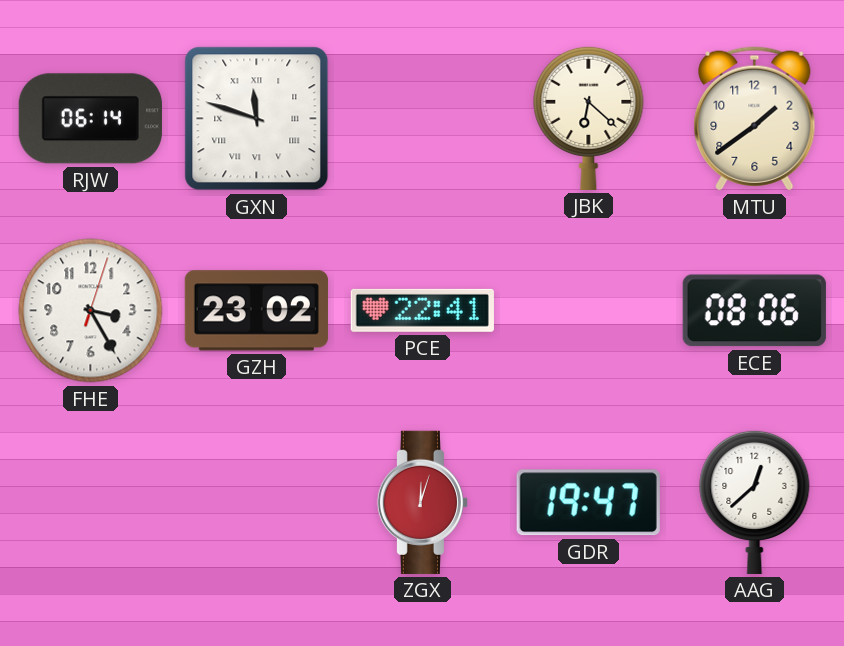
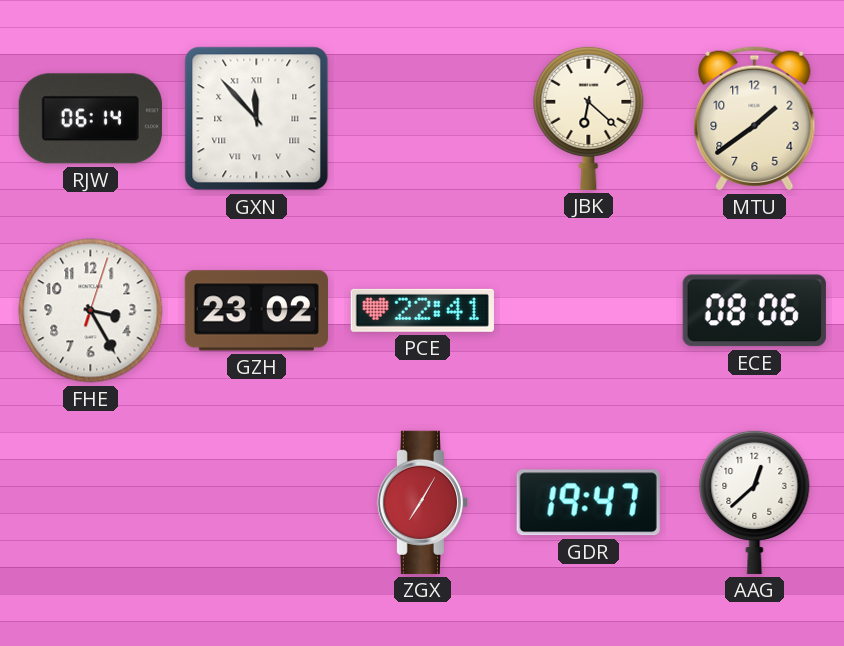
GXN: 11:48 -> 11:53 (257, 119)
ZGX: 12:03 -> 7:05 (422, 502)
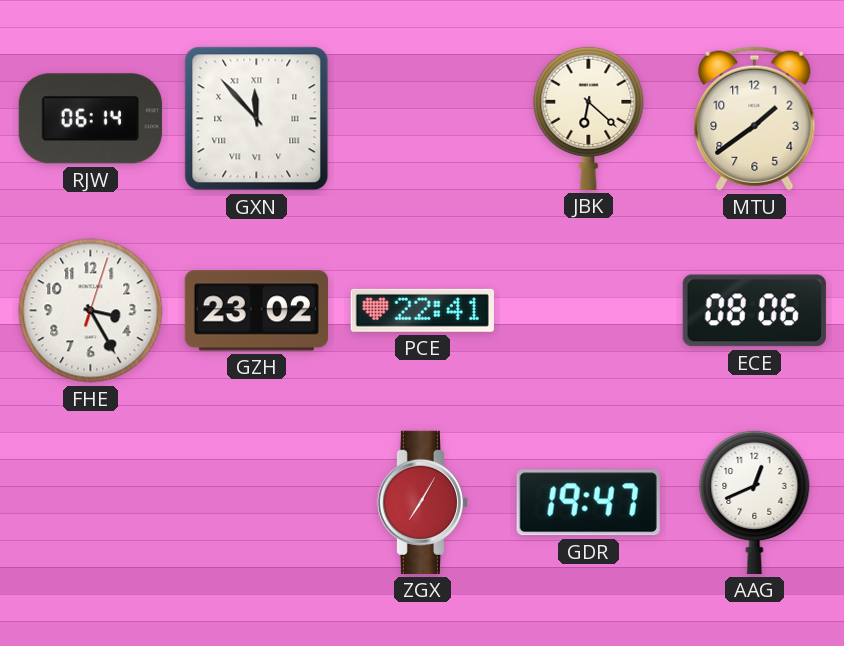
AAG: 12:38 -> 12:41 (755, 502)
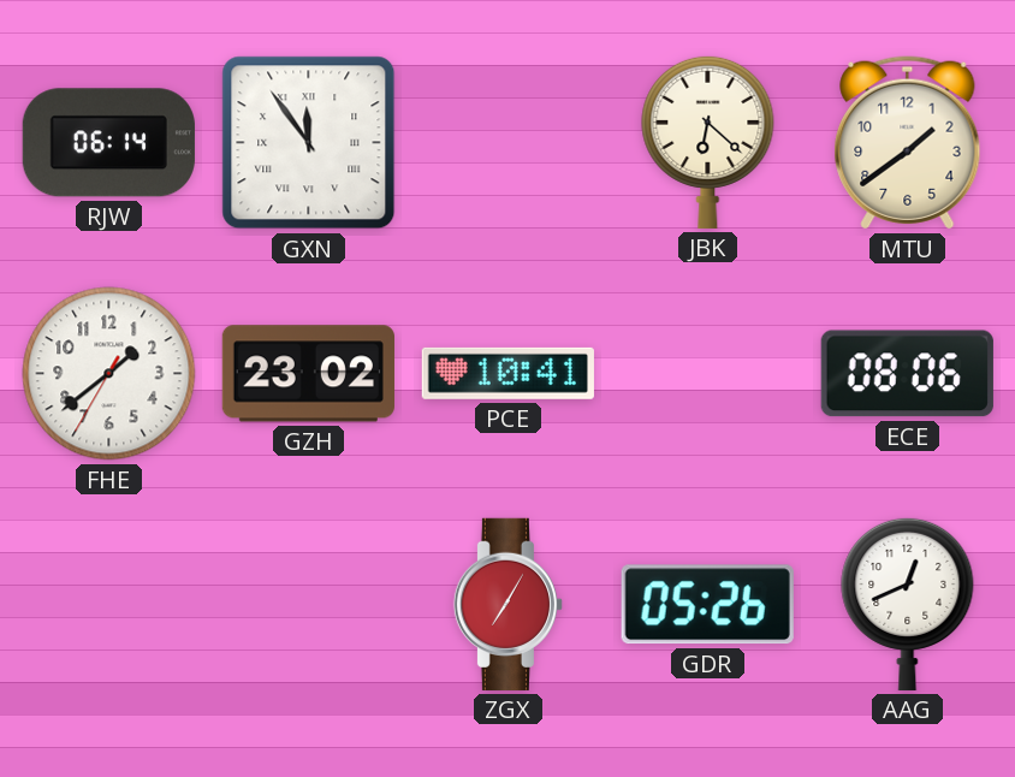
GXN: 11:53 -> 11:54 (309, 143)
FHE: 3:25 -> 1:38 (109, 374)
PCE: 22:41 -> 10:41 (507, 373)
GDR: 19:47 -> 05:26 (707, 605)
